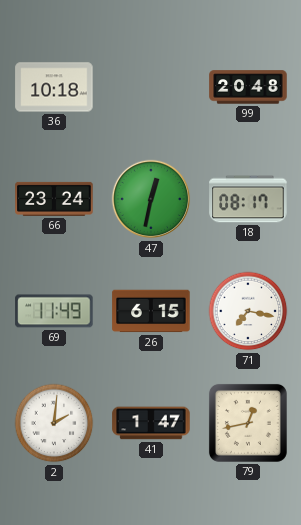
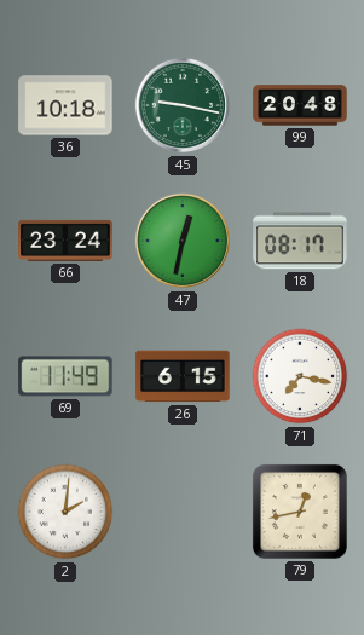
45: none -> 9:17 (183, 105)
41: 1:47 -> none (151, 423)
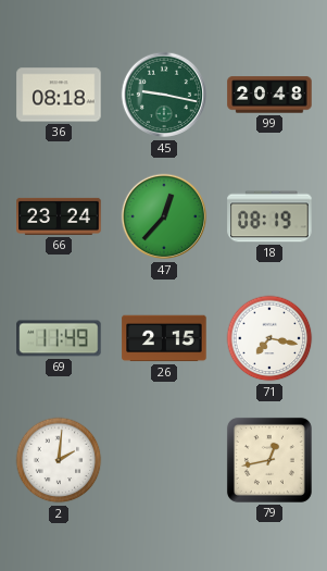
36: 10:18 -> 08:18 (59, 95)
47: 12:32 -> 12:37 (164, 216)
18: 08:17 -> 08:19 (269, 216)
26: 6:15 -> 2:15 (164, 338)
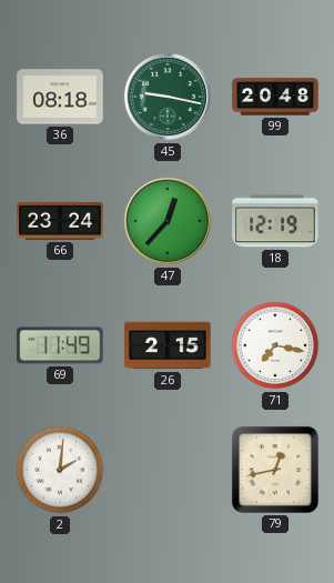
18: 08:19 -> 12:19 (275, 221)
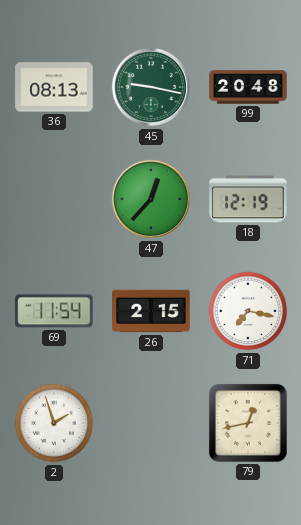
36: 08:18 -> 08:13 (54, 87)
66: 23:24 -> none (60, 221)
69: 11:49 -> 11:54 (54, 311)
2: 2:01 -> 1:57 (54, 423)
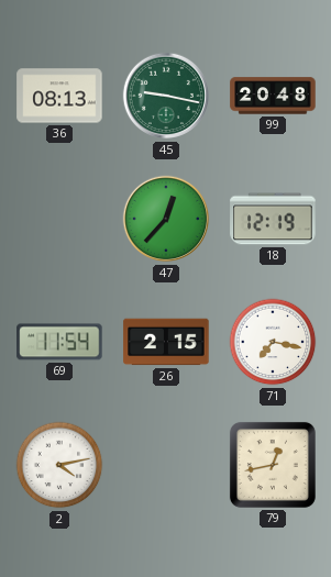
2: 1:57 -> 4:13 (59, 465)
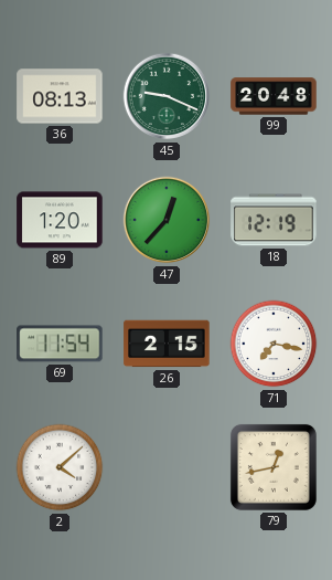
45: 9:17 -> 9:19 (167, 96)
89: none -> 1:20 (60, 220)
2: 4:13 -> 4:08 (60, 467)
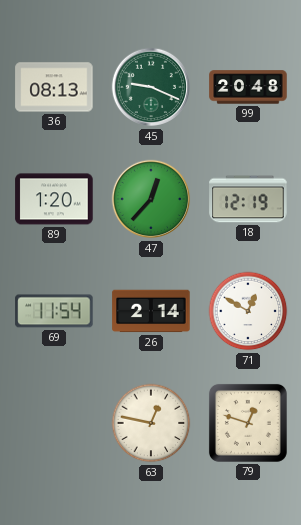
26: 2:15 -> 2:14 (151, 311)
71: 7:17 -> 12:50 (248, 311)
2: 4:08 -> none (60, 467)
63: none -> 12:47 (151, 423)
79: 12:43 -> 12:48 (248, 423)
